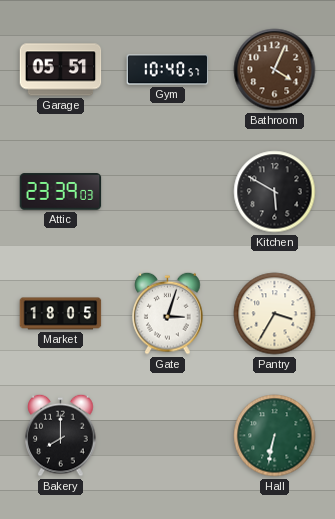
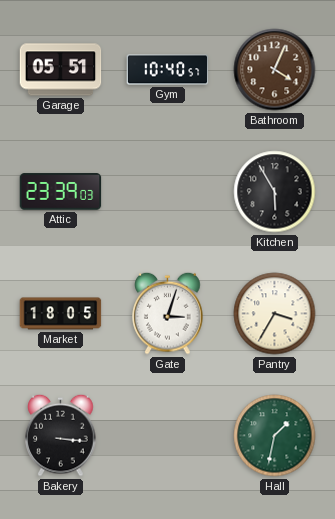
Kitchen: 5:50 -> 5:55 (275, 192)
Bakery: 8:00 -> 3:16 (61, 435)
Hall: 6:32 -> 1:32 (275, 436)
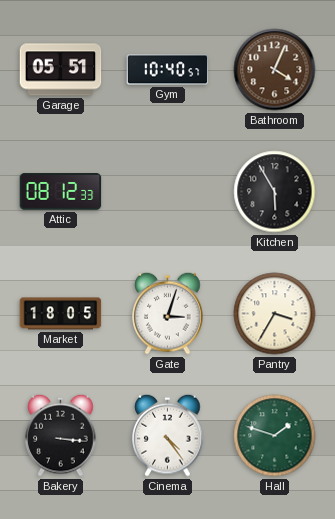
Attic: 23:39 -> 08:12 (61, 192)
Cinema: none -> 4:24 (168, 435)
Hall: 1:32 -> 1:48 (275, 436)
